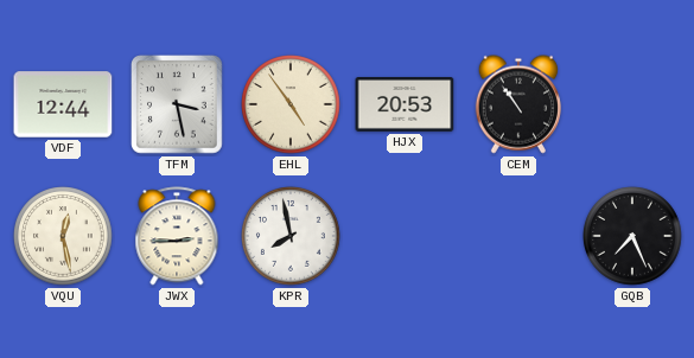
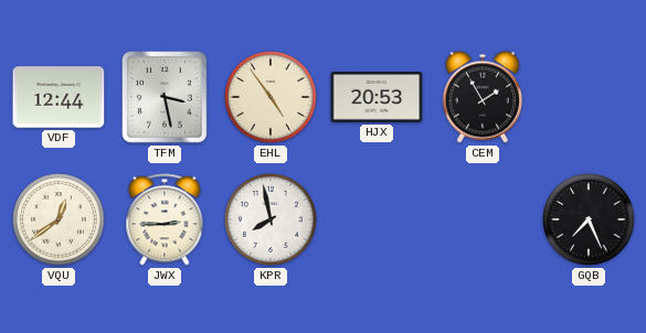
CEM: 10:54 -> 1:55 (483, 97)
VQU: 12:28 -> 12:39 (59, 219)
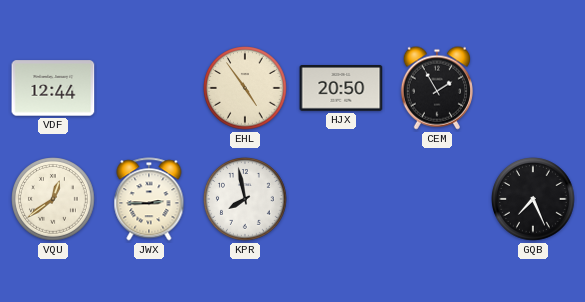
TFM: 3:28 -> none (166, 97)
HJX: 20:53 -> 20:50 (341, 89)
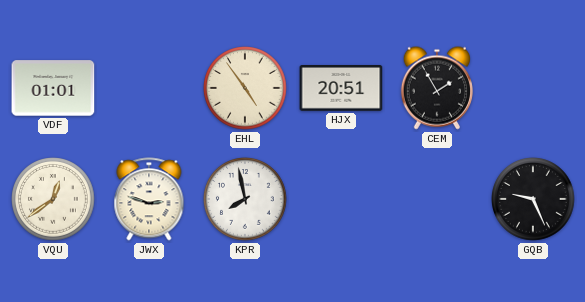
VDF: 12:44 -> 01:01 (53, 88)
HJX: 20:50 -> 20:51 (341, 89)
JWX: 2:45 -> 2:48 (149, 199)
GQB: 7:26 -> 9:26 (533, 199)
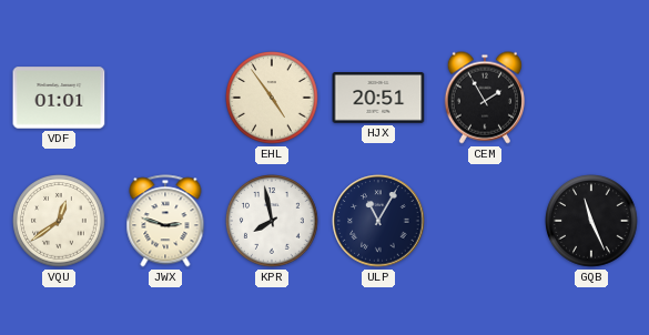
ULP: none -> 11:05 (378, 221)
GQB: 9:26 -> 11:26 (591, 221)
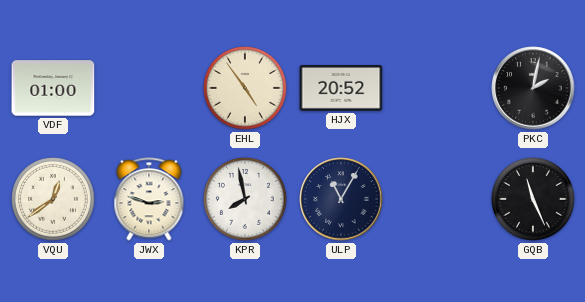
VDF: 01:01 -> 01:00 (53, 88)
HJX: 20:51 -> 20:52 (341, 89)
CEM: 1:55 -> none (485, 98)
PKC: none -> 2:02 (533, 88)
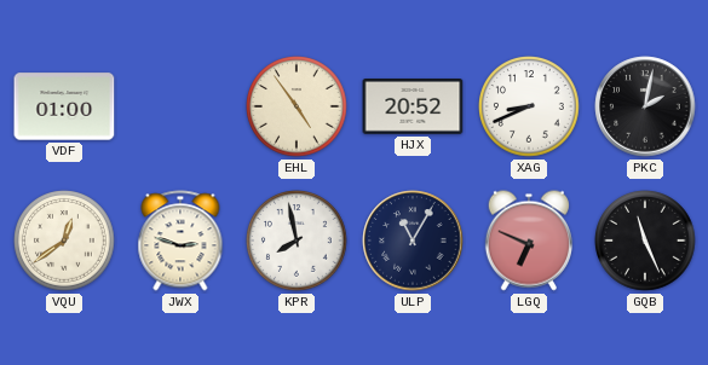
XAG: none -> 8:41 (529, 106)
LGQ: none -> 6:49 (529, 241)
